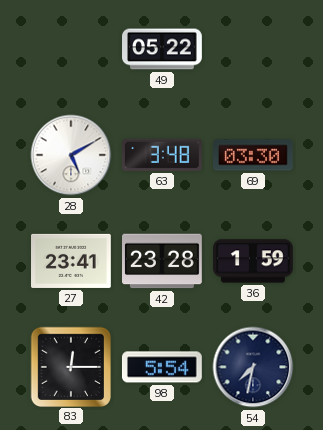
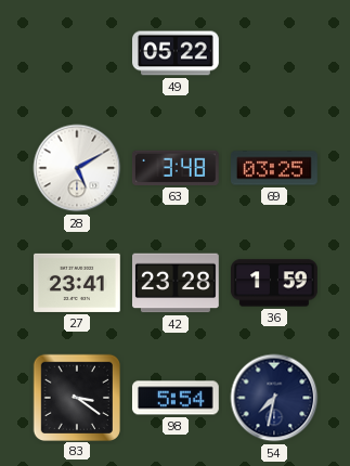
69: 03:30 -> 03:25 (275, 168)
83: 12:15 -> 3:21 (76, 397)
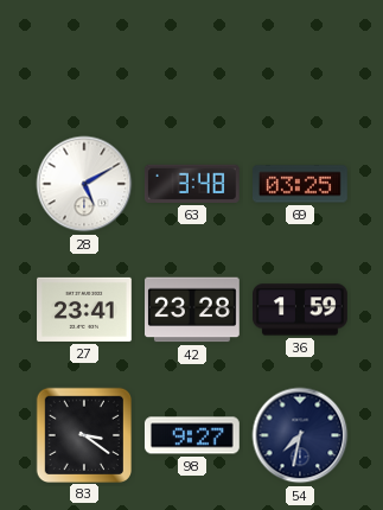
49: 05:22 -> none (177, 53)
98: 5:54 -> 9:27 (192, 435)
